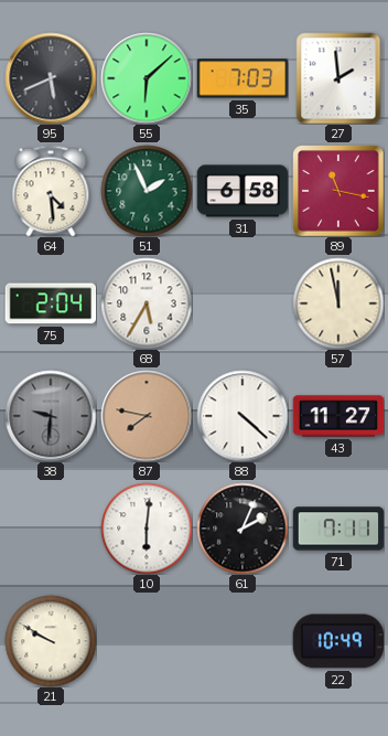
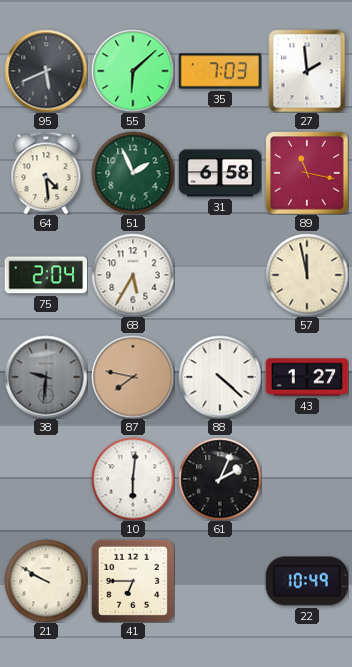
43: 11:27 -> 1:27 (307, 377)
71: 7:11 -> none (338, 529)
41: none -> 6:45 (133, 581)
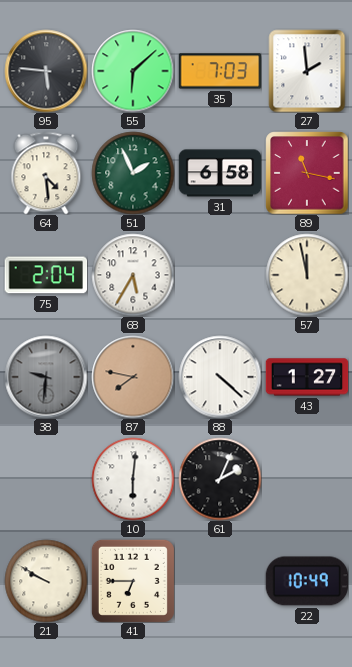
95: 5:41 -> 5:46 (46, 71)
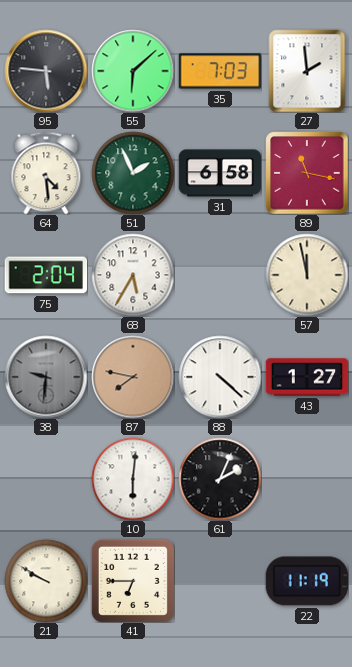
22: 10:49 -> 11:19 (307, 581)
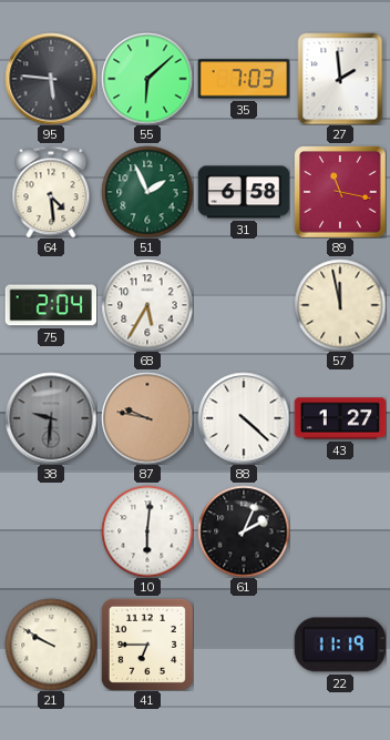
87: 7:47 -> 9:47 (147, 418)
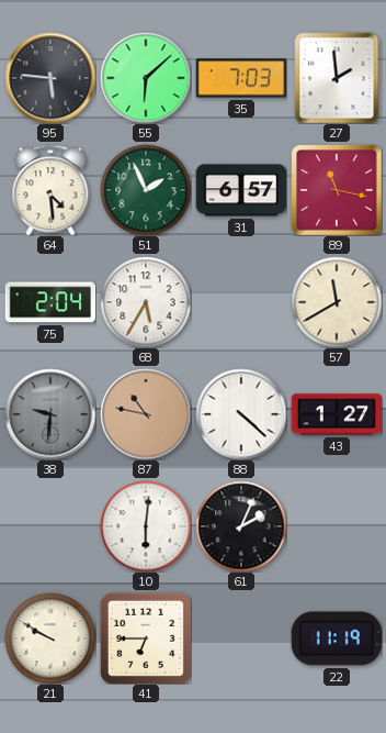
31: 6:58 -> 6:57 (241, 190)
57: 11:58 -> 11:40 (337, 302)
87: 9:47 -> 10:47 (146, 414)
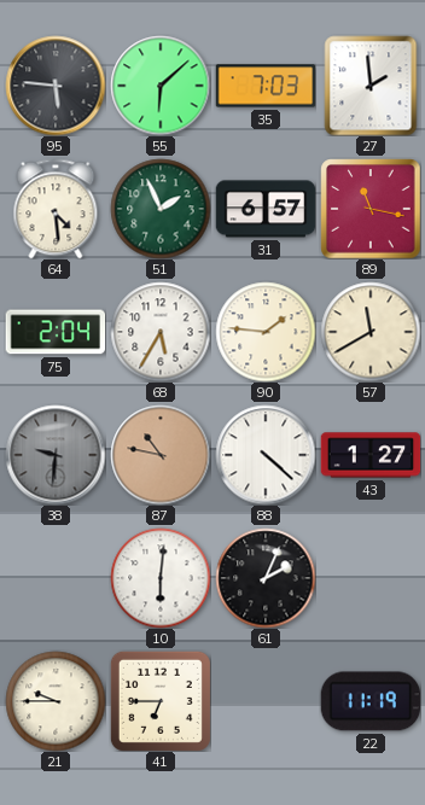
90: none -> 1:46 (266, 332)
21: 9:50 -> 9:45 (56, 701)
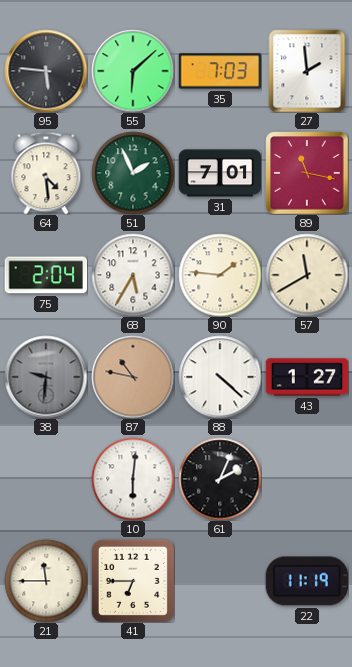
31: 6:57 -> 7:01 (220, 173)
21: 9:45 -> 11:45 (46, 581)
